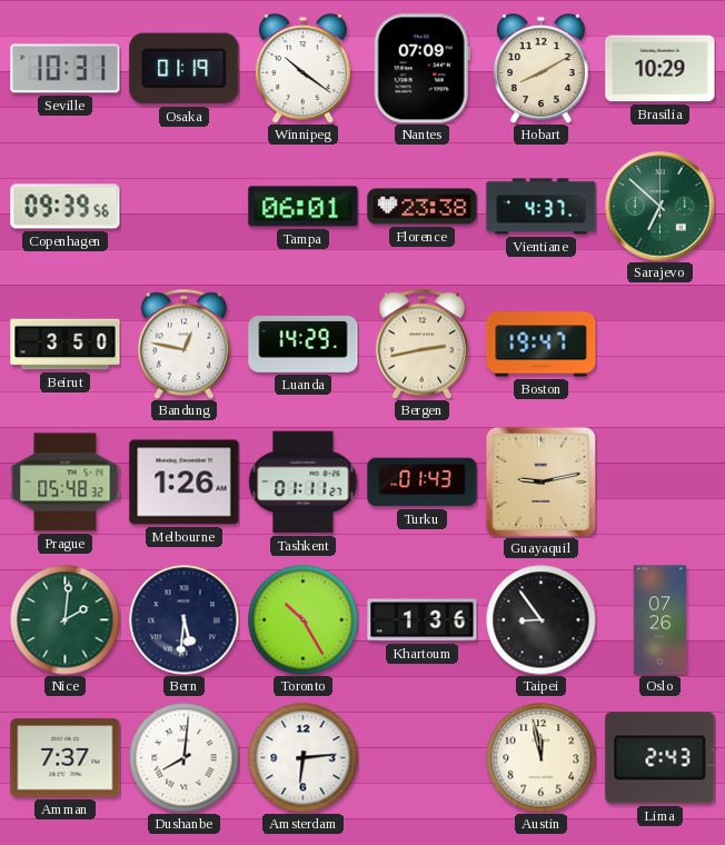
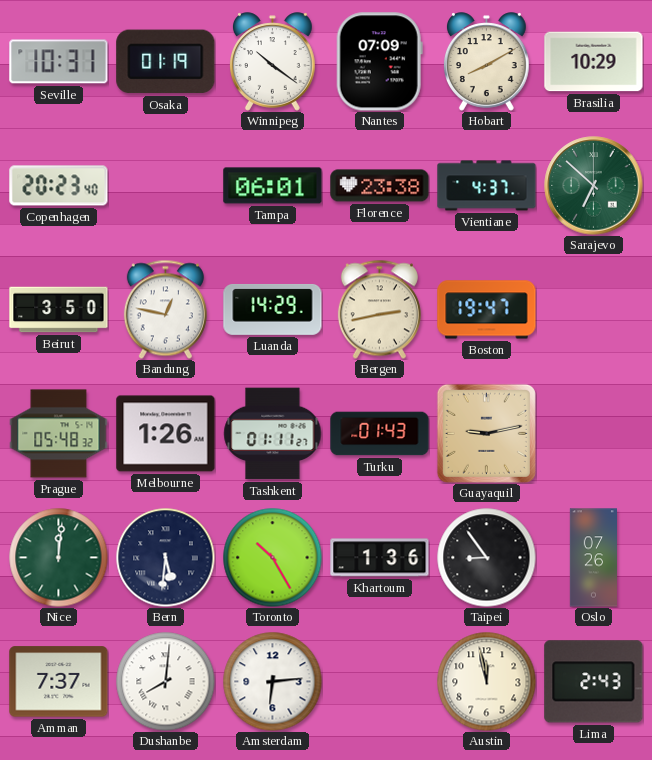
Copenhagen: 09:39 -> 20:23 (59, 186)
Nice: 2:01 -> 12:01 (59, 558)
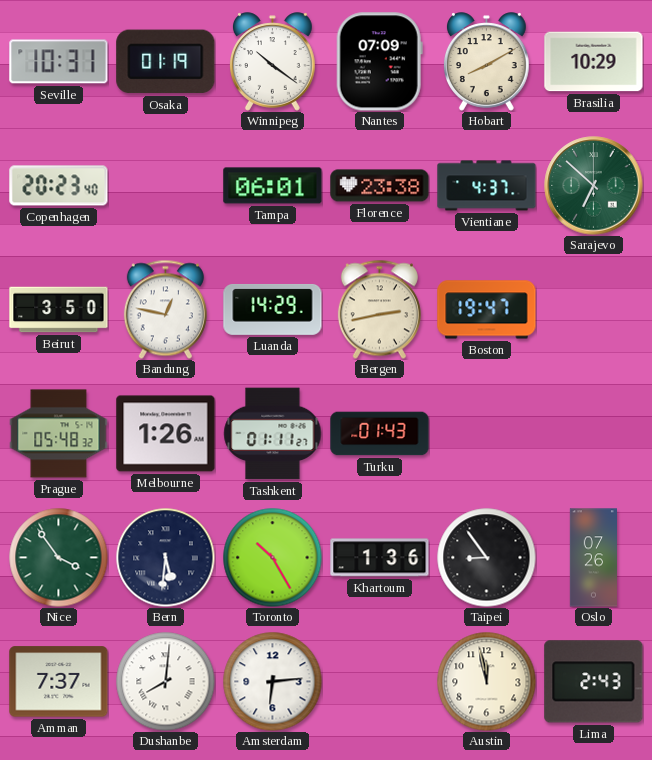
Guayaquil: 9:13 -> none (486, 433)
Nice: 12:01 -> 3:54 (59, 558)
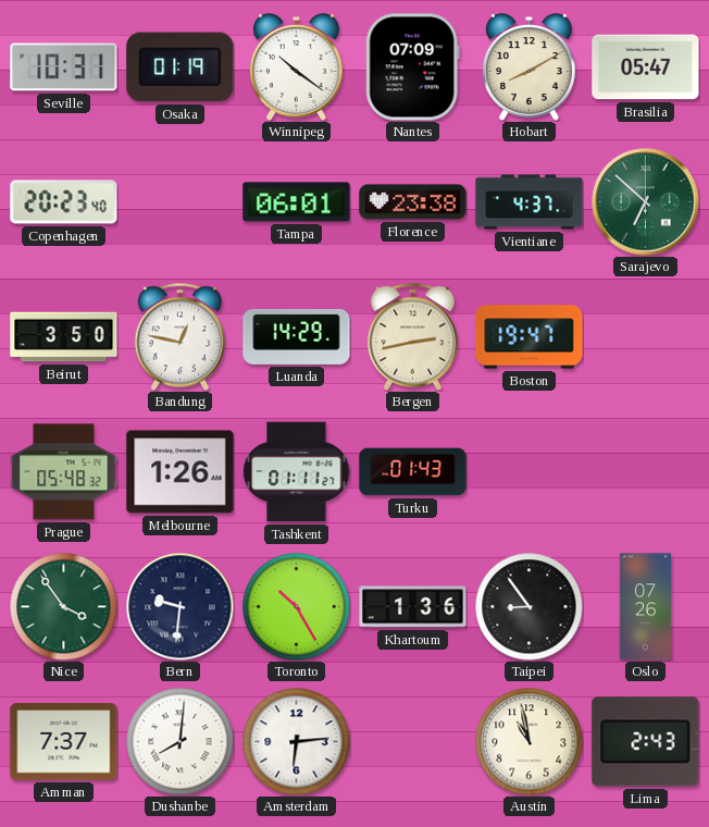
Brasilia: 10:29 -> 05:47 (646, 67)
Bern: 5:31 -> 9:31 (181, 607)
Austin: 11:58 -> 10:58 (530, 742)
